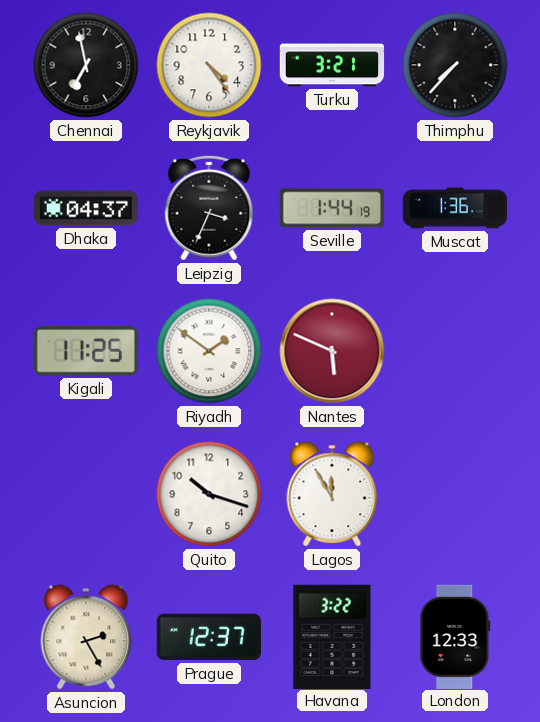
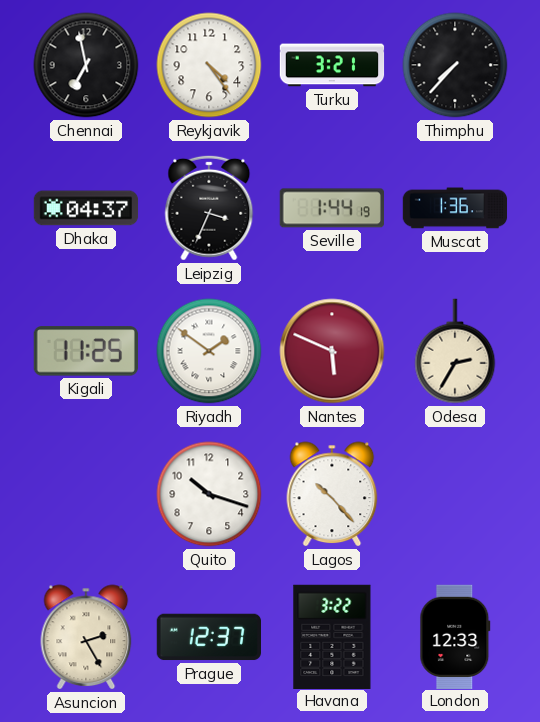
Odesa: none -> 2:35 (455, 351)
Lagos: 11:55 -> 10:23 (332, 494)
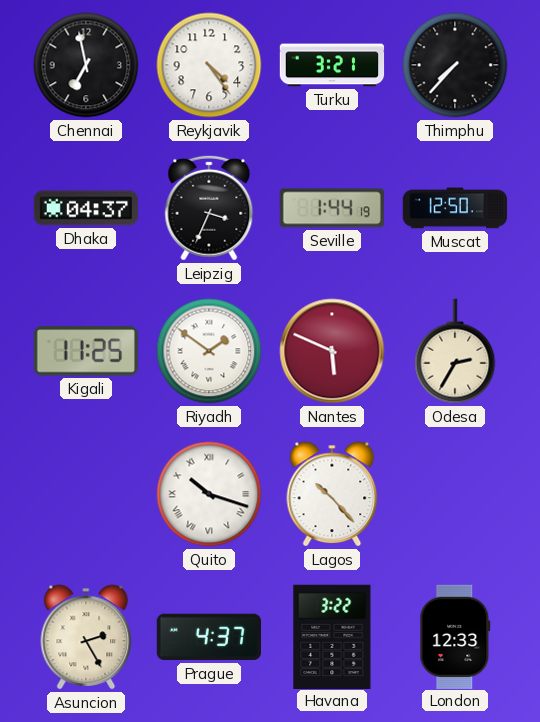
Muscat: 1:36 -> 12:50 (455, 208)
Quito numerals: Arabic -> Roman (209, 494)
Prague: 12:37 -> 4:37 (208, 637)
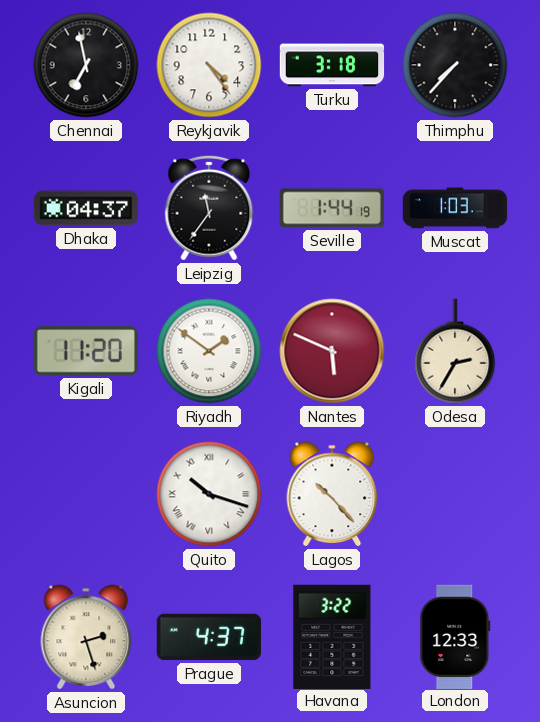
Turku: 3:21 -> 3:18 (332, 65)
Leipzig: 3:34 -> 11:36 (209, 208)
Muscat: 12:50 -> 1:03 (455, 208)
Kigali: 11:25 -> 11:20 (86, 351)
Asuncion: 2:25 -> 2:27 (86, 637)
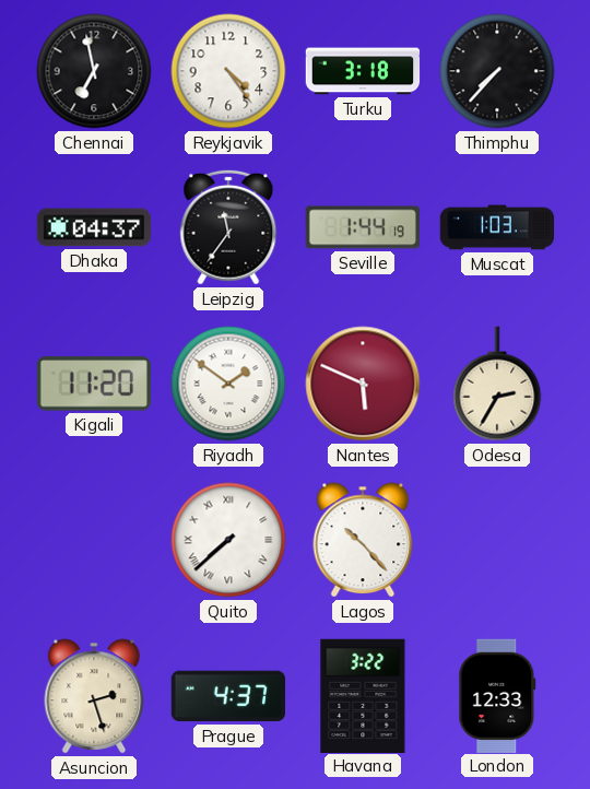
Quito: 10:18 -> 7:38 (228, 540)
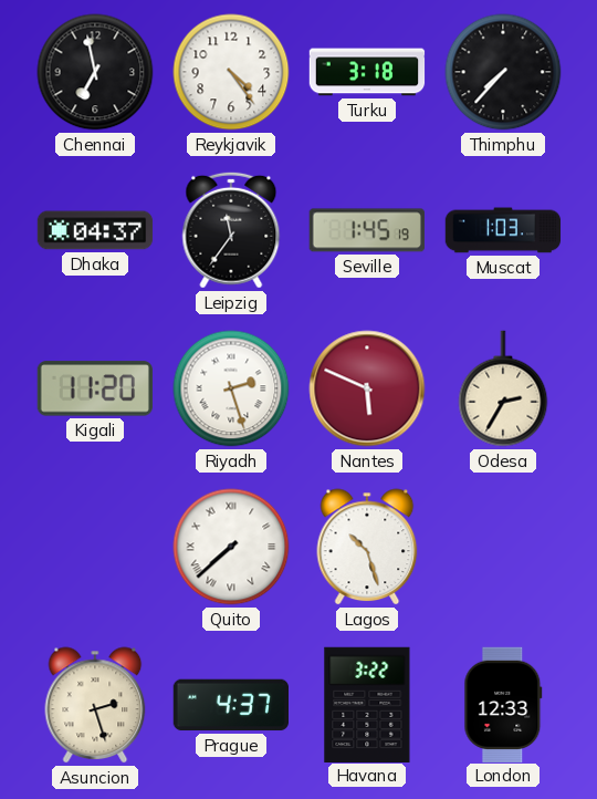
Seville: 1:44 -> 1:45 (366, 230)
Riyadh: 1:51 -> 2:27 (231, 388)
Lagos: 10:23 -> 10:27 (367, 547)
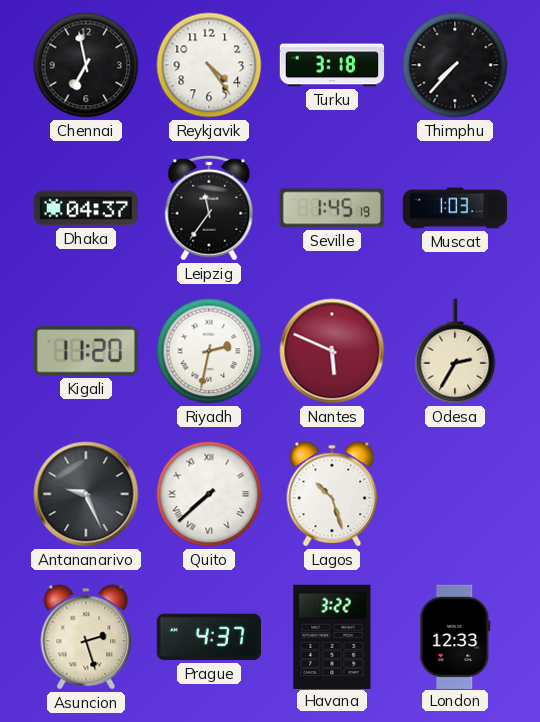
Riyadh: 2:27 -> 2:32 (209, 351)
Antananarivo: none -> 9:26 (86, 494)
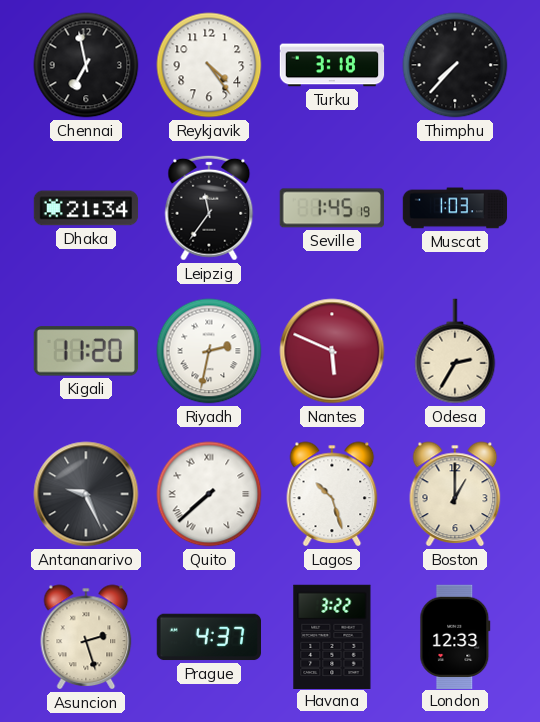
Dhaka: 04:37 -> 21:34 (86, 208)
Boston: none -> 1:00 (455, 494)
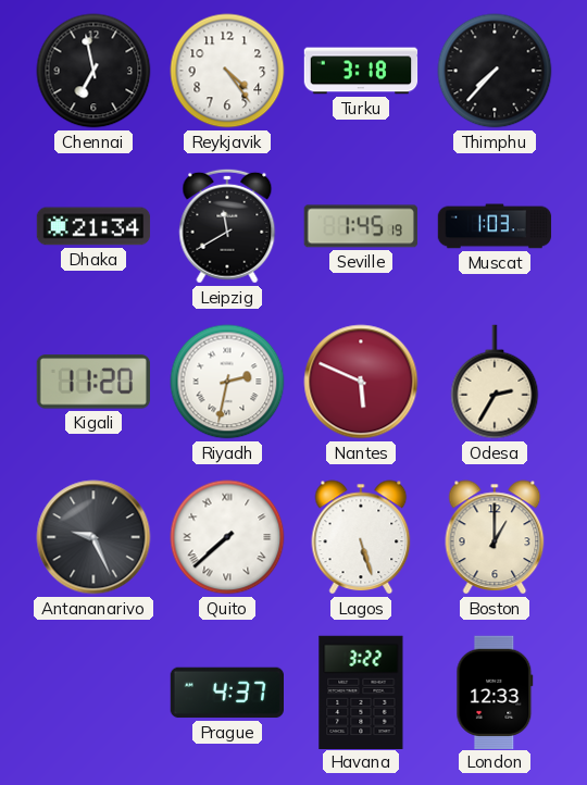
Leipzig: 11:36 -> 11:40 (227, 226)
Lagos: 10:27 -> 5:27 (361, 537)
Asuncion: 2:27 -> none (86, 637)
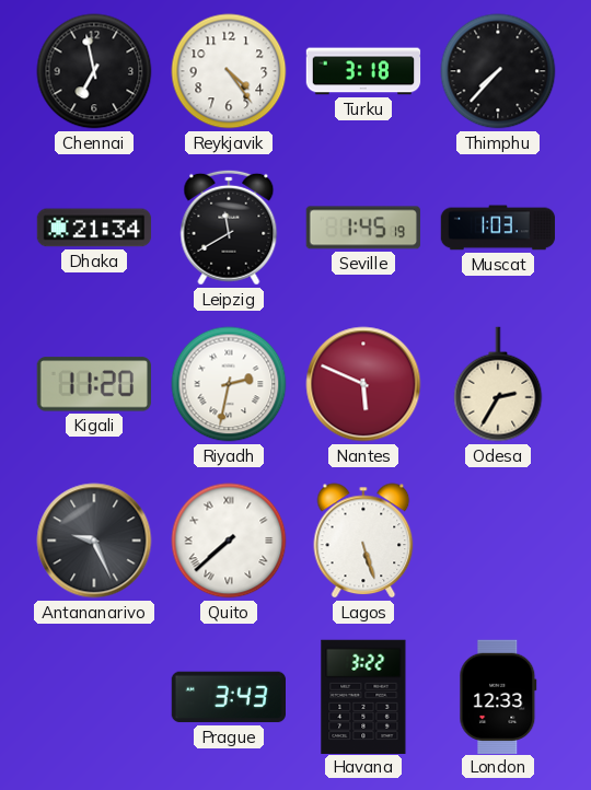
Boston: 1:00 -> none (495, 537)
Prague: 4:37 -> 3:43 (228, 697)
